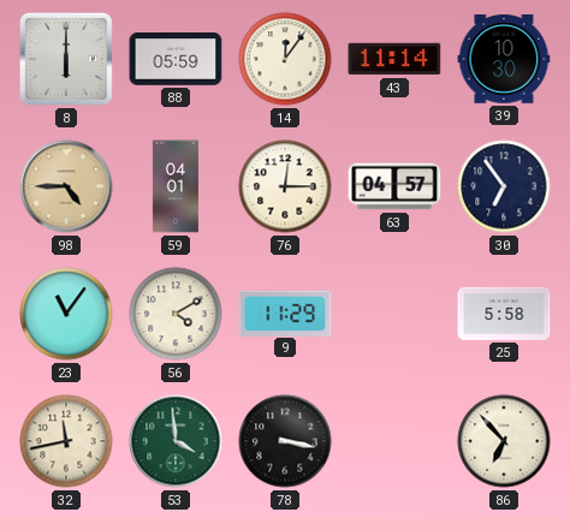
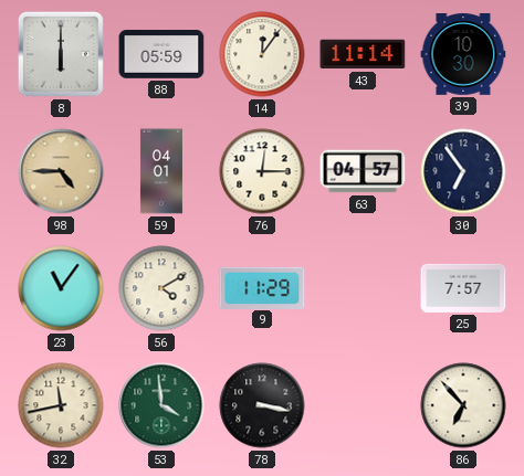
25: 5:58 -> 7:57 (463, 288)
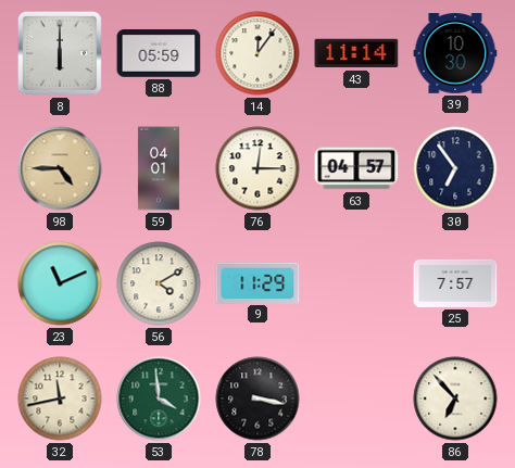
23: 11:06 -> 11:11 (60, 283)
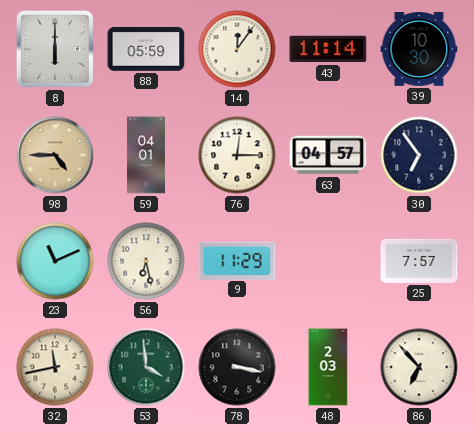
56: 4:10 -> 6:28 (146, 261)
48: none -> 2:03 (328, 367)
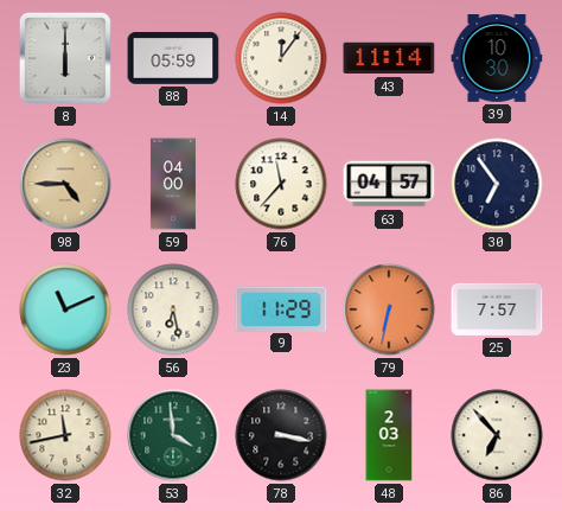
59: 04:01 -> 04:00 (173, 184)
76: 12:15 -> 11:37 (281, 184)
79: none -> 6:32 (389, 309)
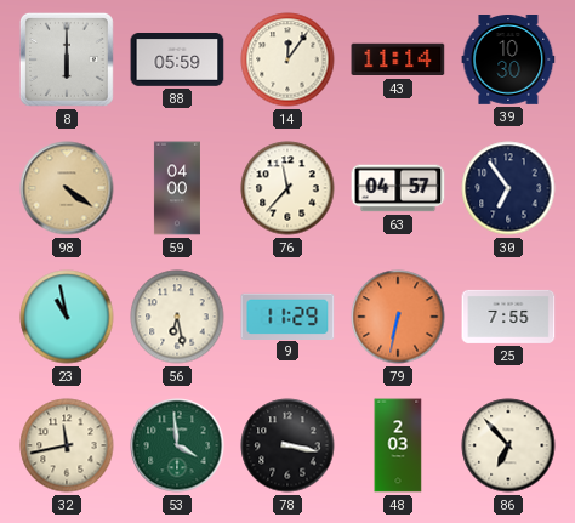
98: 4:45 -> 4:21 (67, 188)
23: 11:11 -> 10:58 (67, 317)
25: 7:57 -> 7:55 (508, 317)
